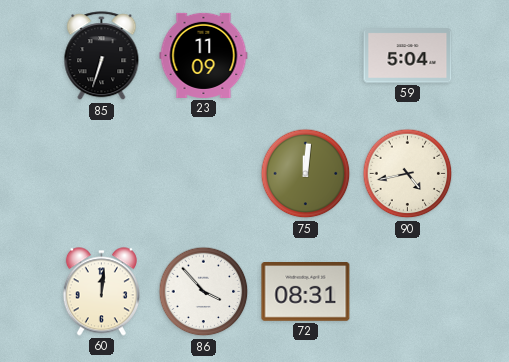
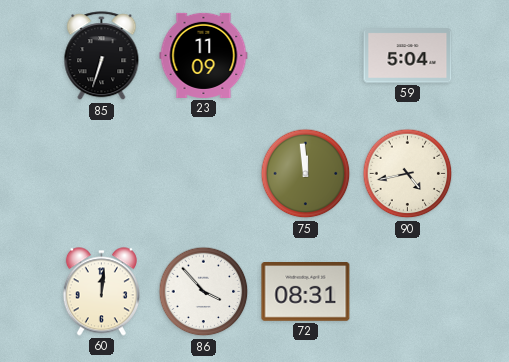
75: 12:01 -> 11:59 (306, 174)
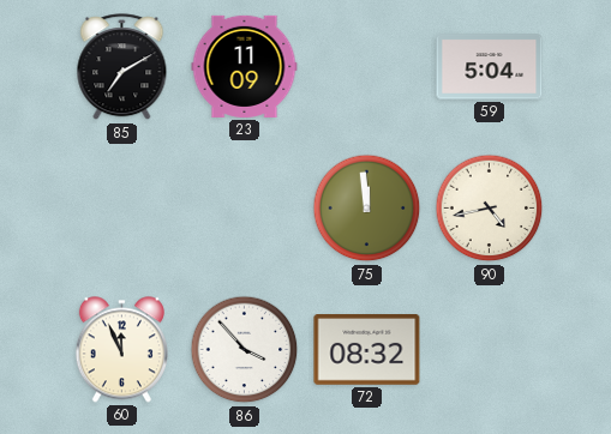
85: 6:33 -> 7:10 (122, 67)
60: 12:01 -> 11:56 (121, 350)
72: 08:31 -> 08:32 (367, 350)
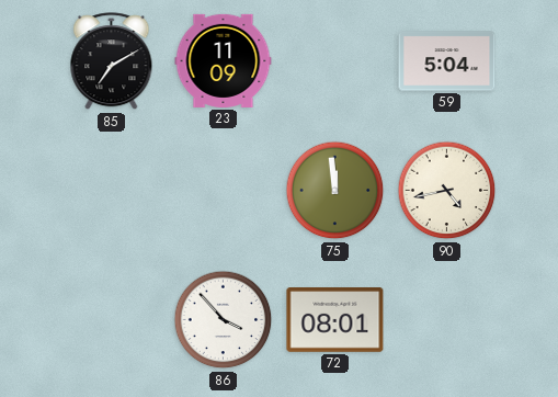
60: 11:56 -> none (121, 350)
72: 08:32 -> 08:01 (335, 320)
